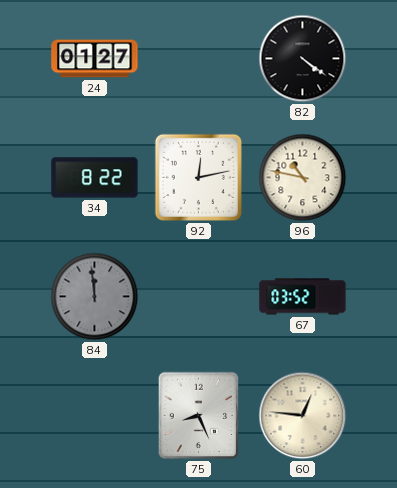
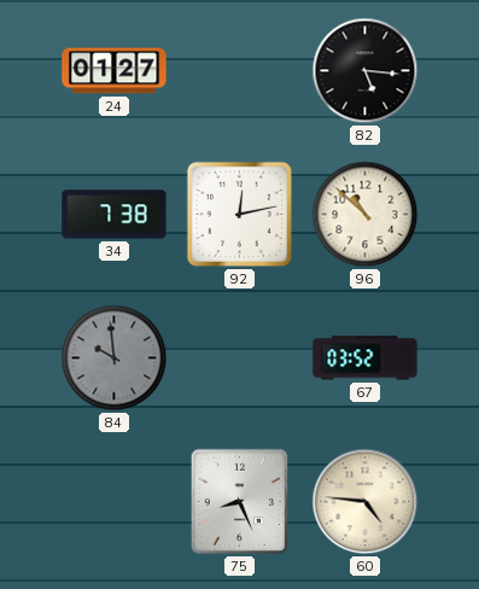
82: 4:21 -> 5:16 (366, 71)
34: 8:22 -> 7:38 (115, 215)
96: 10:47 -> 10:52 (366, 215)
84: 11:59 -> 9:59 (115, 358)
60: 12:46 -> 4:46 (366, 502)
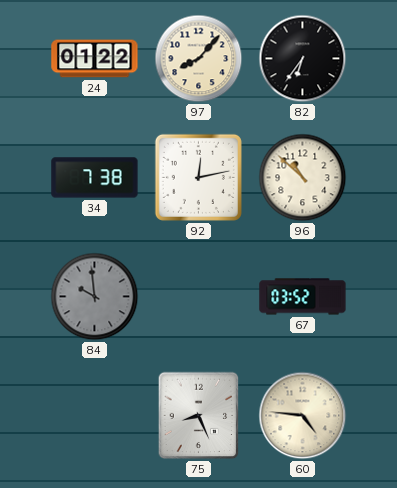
24: 01:27 -> 01:22 (95, 59)
97: none -> 8:07 (199, 59)
82: 5:16 -> 6:36 (303, 59)
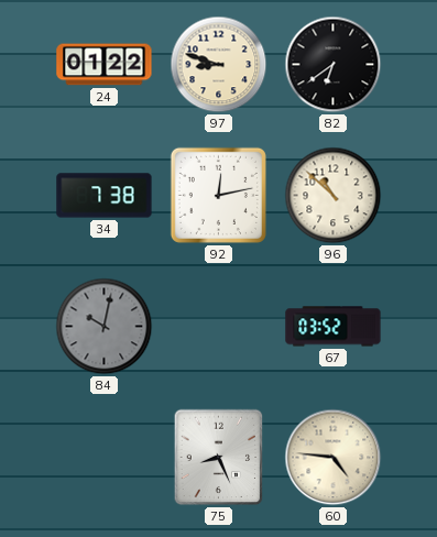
97: 8:07 -> 8:48 (219, 65)
82: 6:36 -> 6:39 (334, 65)
84: 9:59 -> 10:02 (105, 327)
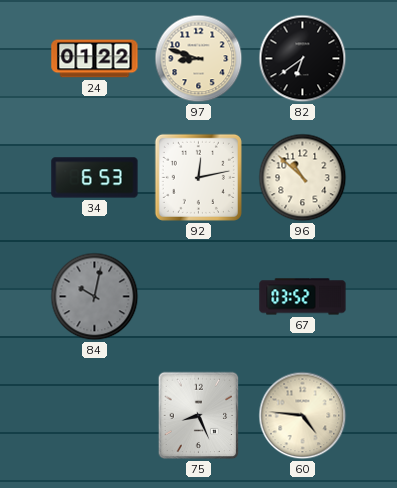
34: 7:38 -> 6:53 (95, 178)
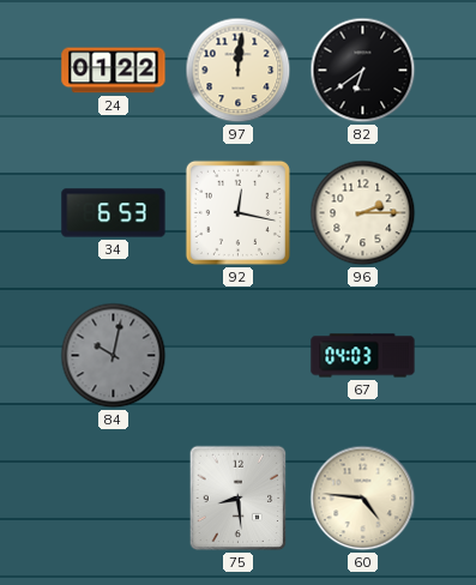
97: 8:48 -> 12:01 (239, 71)
92: 12:13 -> 12:17 (237, 212)
96: 10:52 -> 2:15 (363, 213)
67: 03:52 -> 04:03 (363, 356)
75: 8:26 -> 8:29 (239, 499)
